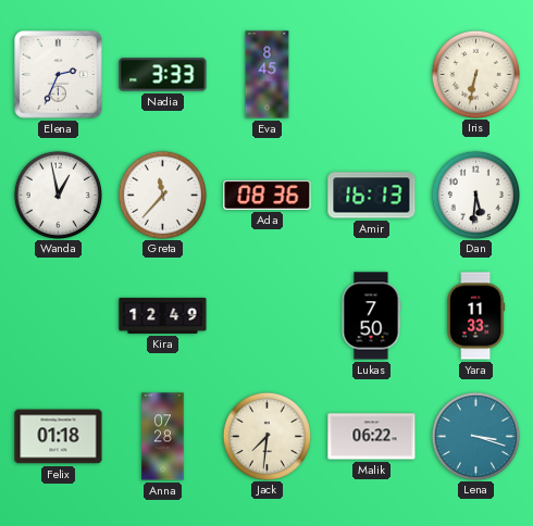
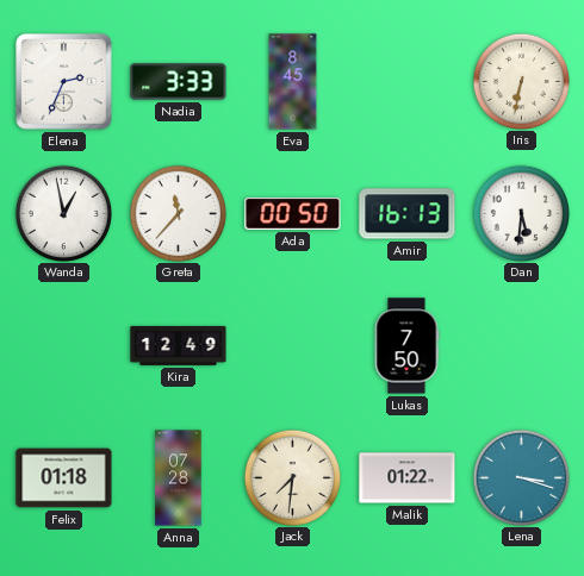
Ada: 08:36 -> 00:50 (293, 213)
Yara: 11:33 -> none (476, 316)
Malik: 06:22 -> 01:22 (408, 478)
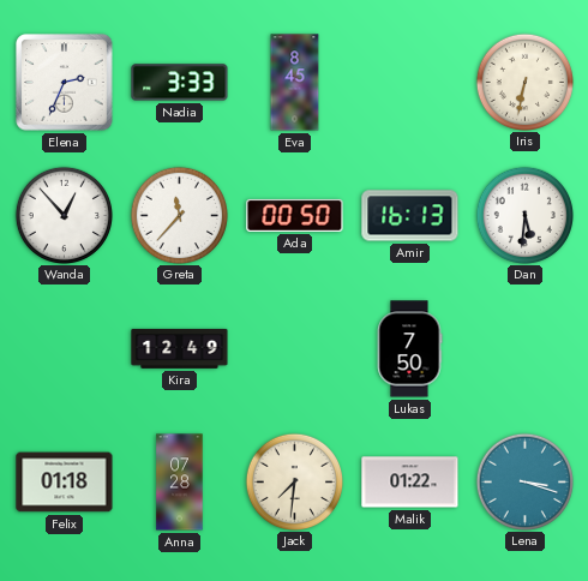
Wanda: 12:58 -> 12:53 (64, 215)
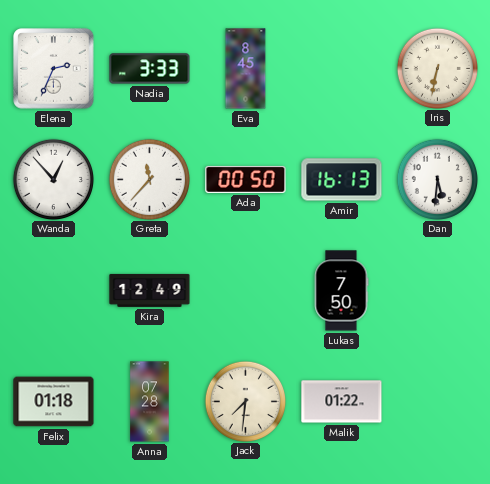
Lena: 3:18 -> none (524, 481)
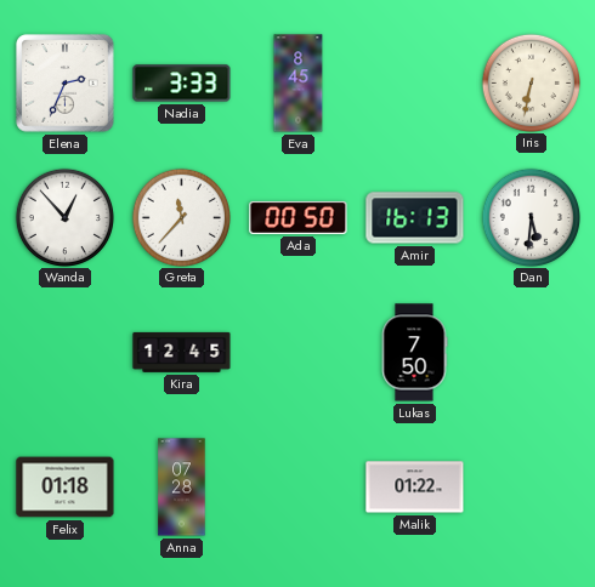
Kira: 12:49 -> 12:45 (182, 352)
Jack: 7:31 -> none (245, 401)
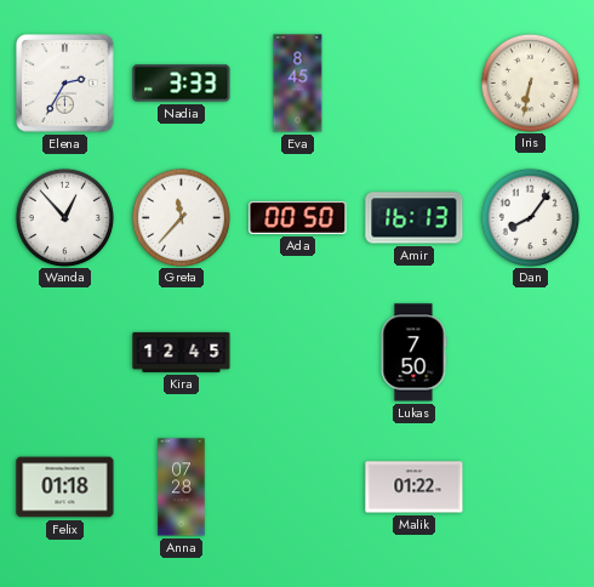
Elena: 2:34 -> 2:35 (65, 84)
Dan: 5:31 -> 8:06 (530, 217)
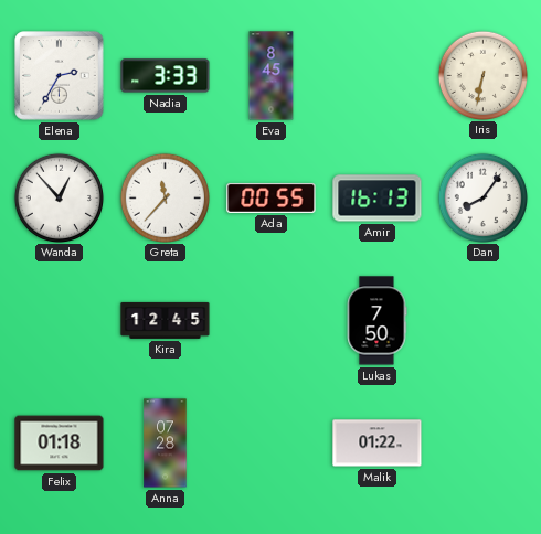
Ada: 00:50 -> 00:55 (272, 197)
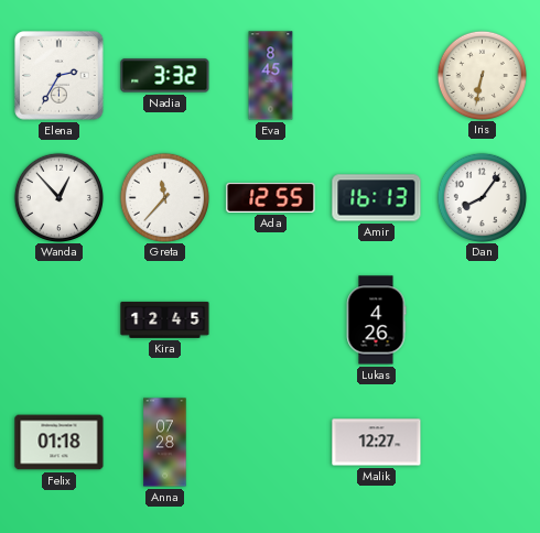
Nadia: 3:33 -> 3:32 (165, 76)
Ada: 00:55 -> 12:55 (271, 197)
Lukas: 7:50 -> 4:26 (376, 320)
Malik: 01:22 -> 12:27 (377, 443)
